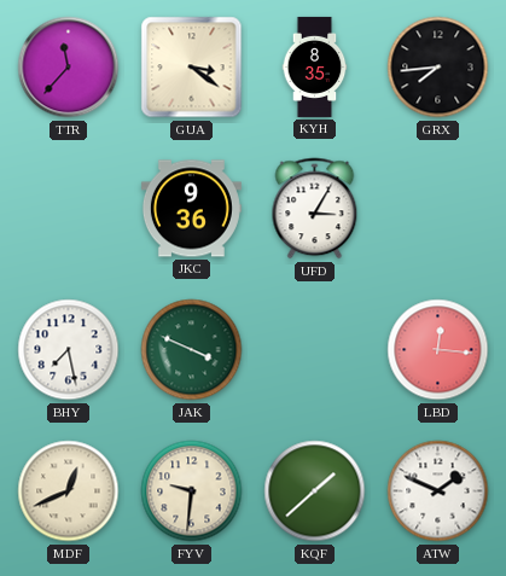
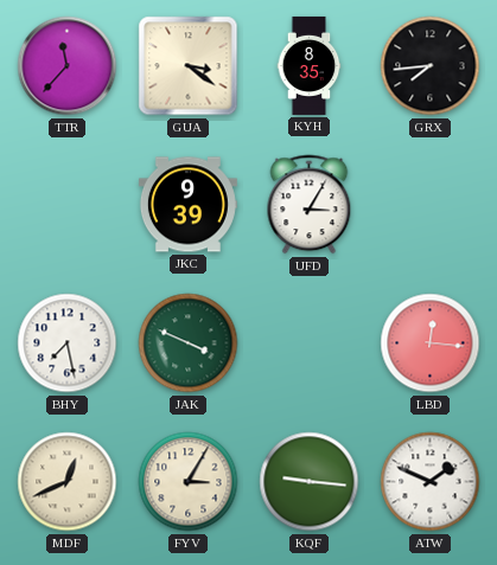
JKC: 9:36 -> 9:39 (187, 205)
FYV: 9:31 -> 3:05 (189, 482)
KQF: 1:38 -> 9:16 (310, 482)
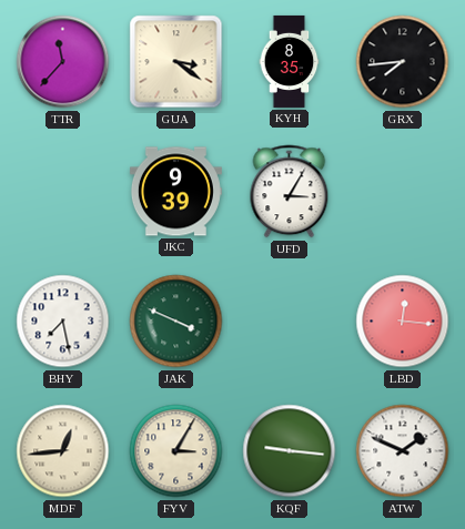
MDF: 12:41 -> 12:44 (63, 451)
